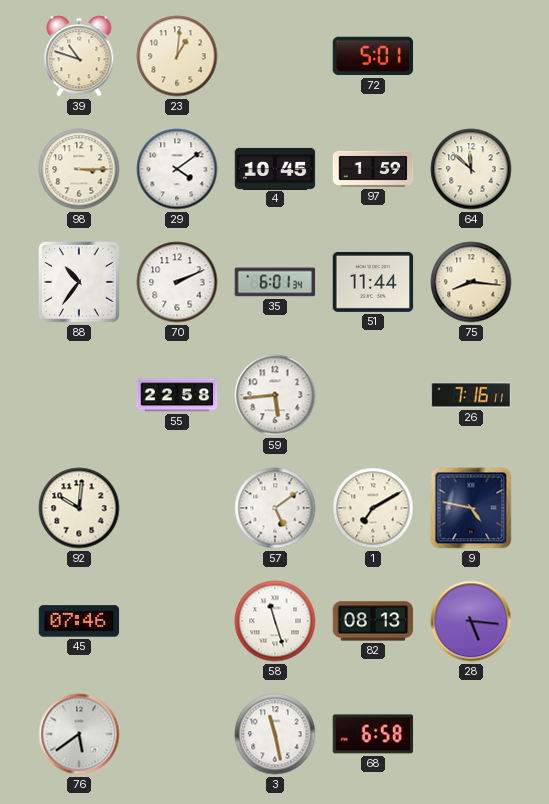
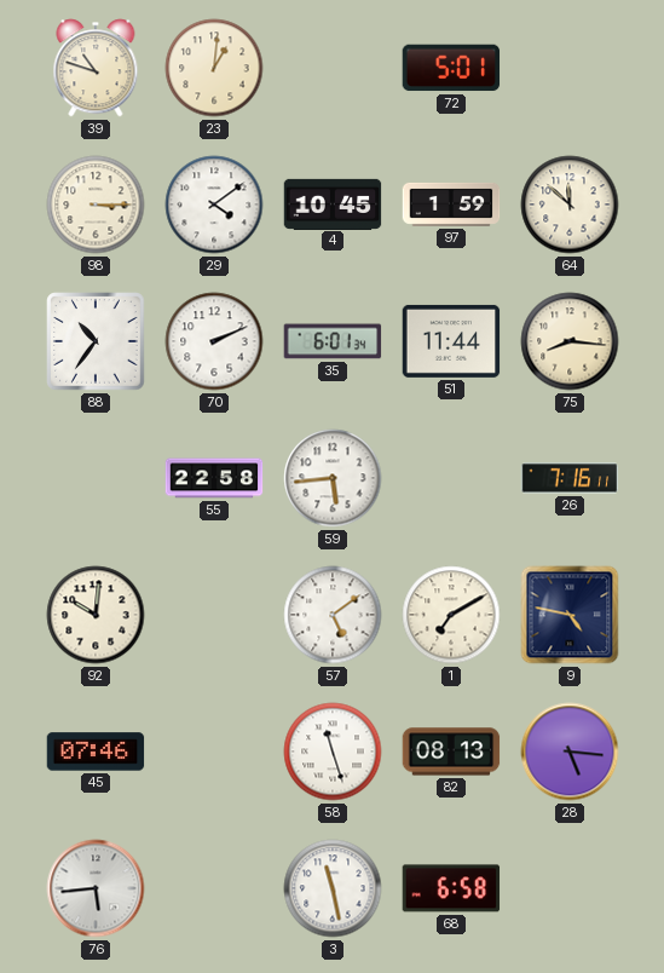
76: 5:39 -> 5:44 (96, 888)
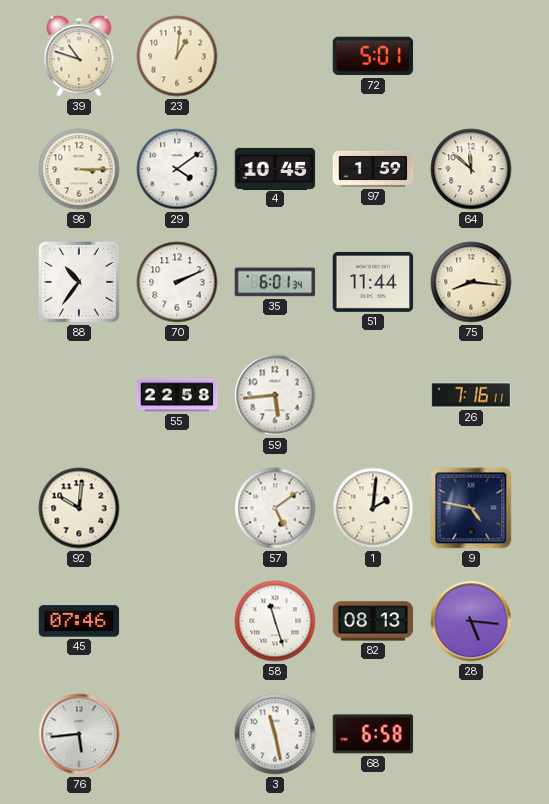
1: 7:10 -> 2:01 (373, 508)
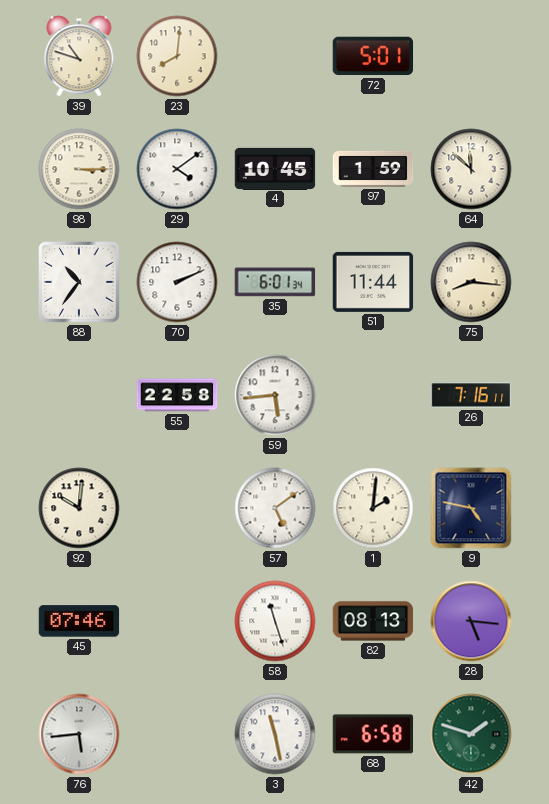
23: 1:01 -> 8:01 (177, 56)
42: none -> 1:48 (471, 734)
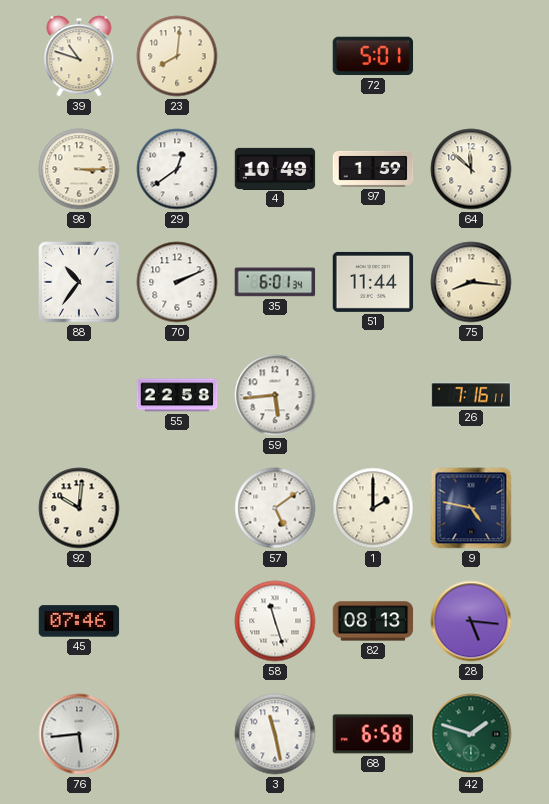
29: 4:09 -> 12:39 (177, 169)
4: 10:45 -> 10:49 (275, 168)
1: 2:01 -> 2:00 (373, 508)
